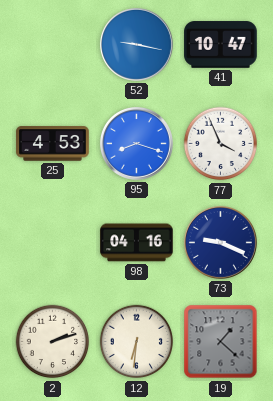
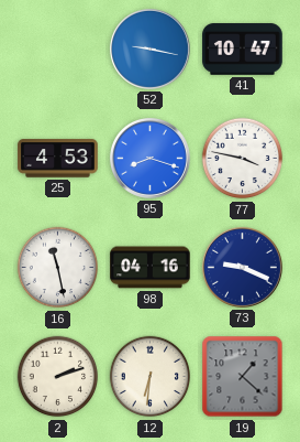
77: 3:56 -> 3:47 (243, 159)
16: none -> 11:28 (58, 268)
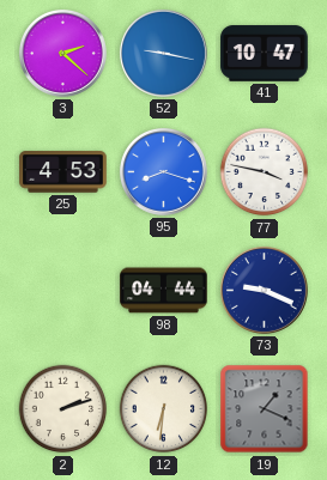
3: none -> 2:22 (62, 53)
16: 11:28 -> none (58, 268)
98: 04:16 -> 04:44 (164, 291)
19: 1:22 -> 1:19 (265, 409)
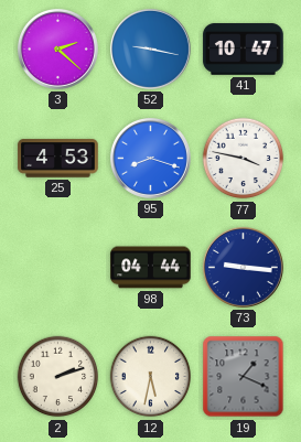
73: 9:19 -> 9:16 (243, 267)
12: 6:31 -> 5:32 (151, 377)
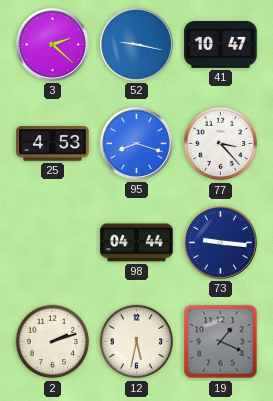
77: 3:47 -> 3:23 (221, 144)
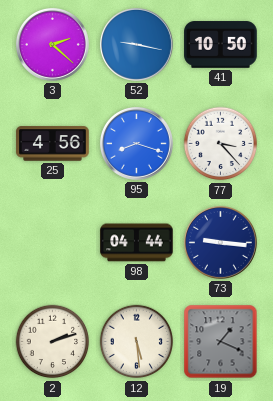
41: 10:47 -> 10:50 (221, 45)
25: 4:53 -> 4:56 (53, 144)
12: 5:32 -> 5:29 (137, 342)
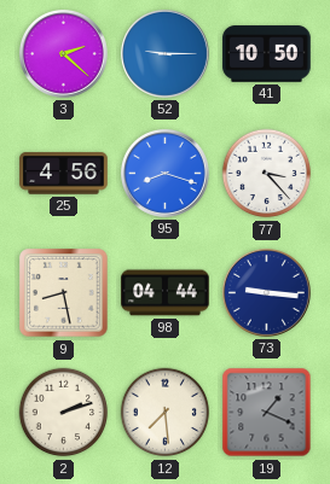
52: 9:17 -> 9:15 (164, 53)
9: none -> 8:28 (64, 293)
12: 5:29 -> 7:29 (166, 413)
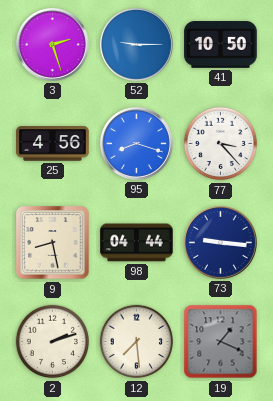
3: 2:22 -> 2:27 (52, 44)
